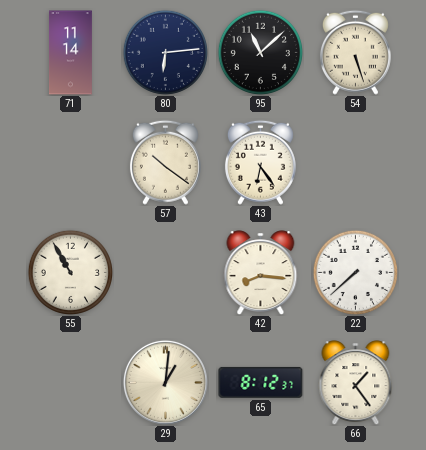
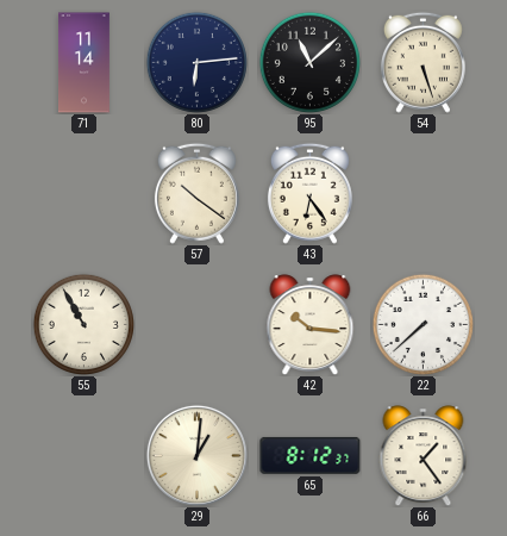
42: 8:16 -> 10:16 (311, 325)
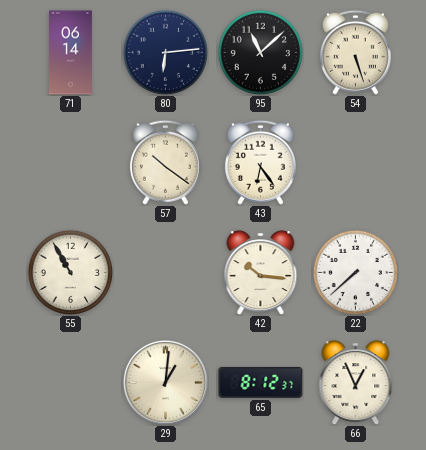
71: 11:14 -> 06:14 (71, 53)
66: 1:24 -> 12:56 (356, 383)
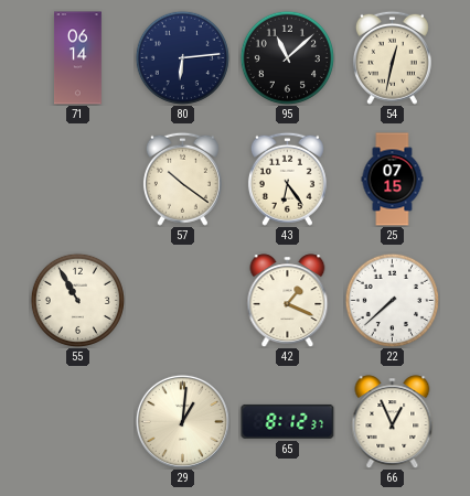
54: 5:27 -> 12:32 (392, 57)
25: none -> 07:15 (393, 180)
42: 10:16 -> 1:19 (288, 301)
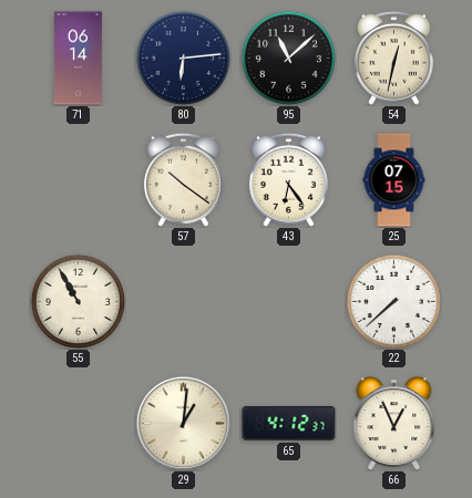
42: 1:19 -> none (288, 301)
65: 8:12 -> 4:12 (289, 423)
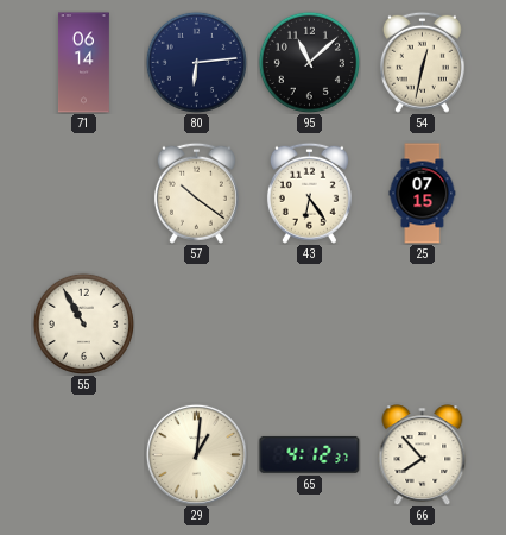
22: 7:38 -> none (393, 301)
66: 12:56 -> 7:53 (423, 455)
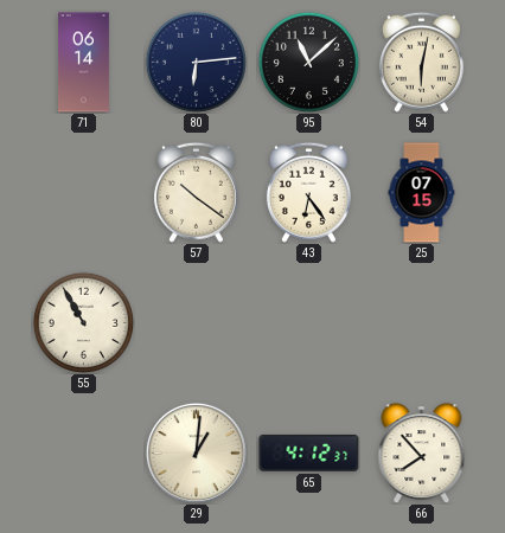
54: 12:32 -> 6:02 (421, 62)
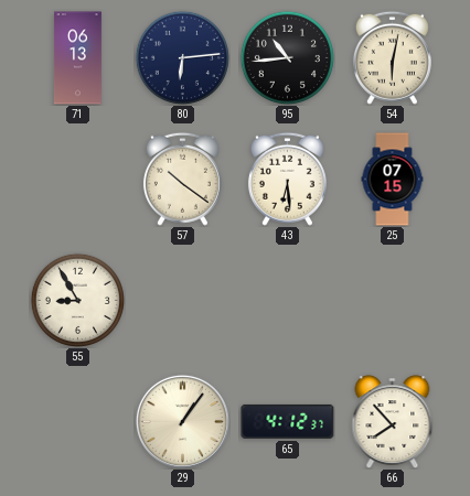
71: 06:14 -> 06:13 (78, 58)
95: 11:08 -> 10:44 (287, 57)
43: 6:24 -> 6:29 (287, 179)
55: 10:55 -> 8:55 (77, 300)
29: 1:01 -> 1:06 (182, 421)
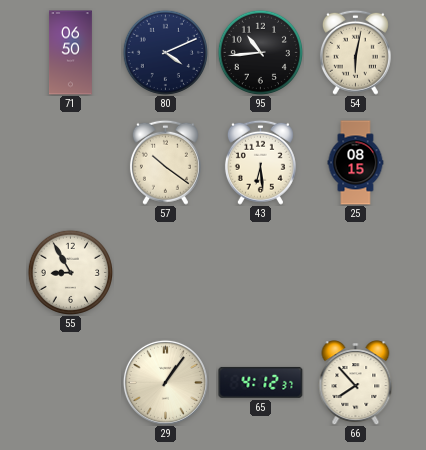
71: 06:13 -> 06:50 (71, 53)
80: 6:14 -> 4:11 (165, 52)
25: 07:15 -> 08:15 (356, 163)
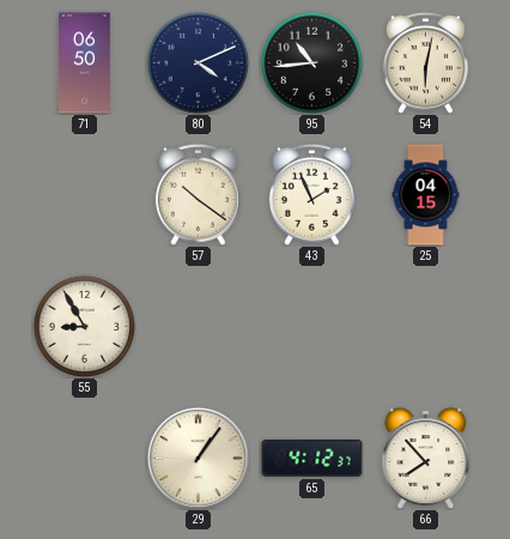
43: 6:29 -> 1:56 (311, 194)
25: 08:15 -> 04:15 (426, 195)
